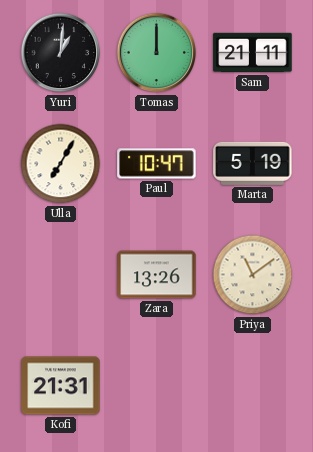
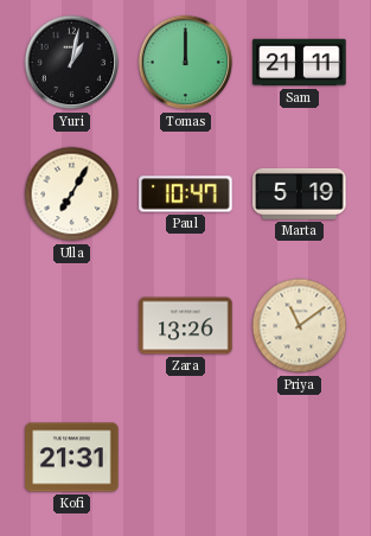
Yuri: 1:01 -> 1:02 (72, 63)
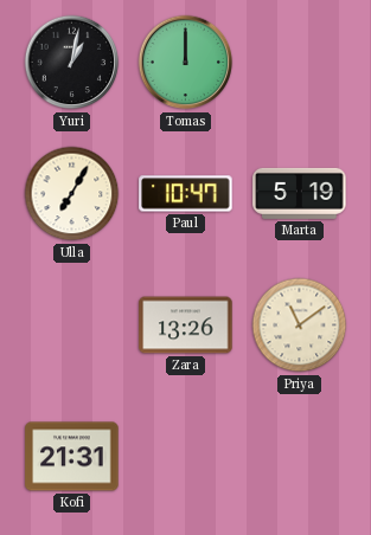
Sam: 21:11 -> none (300, 63)
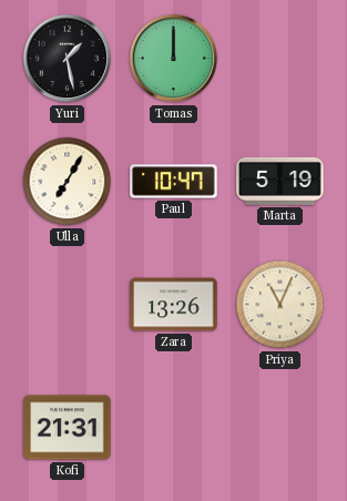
Yuri: 1:02 -> 1:28 (68, 59)
Priya: 11:09 -> 11:04 (280, 305)
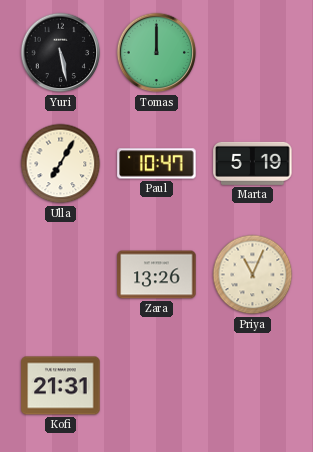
Yuri: 1:28 -> 5:28 (61, 53)
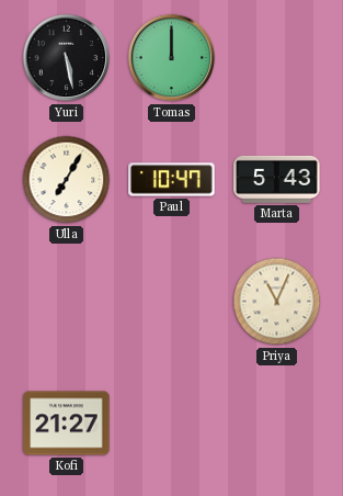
Marta: 5:19 -> 5:43 (277, 179)
Zara: 13:26 -> none (157, 275)
Kofi: 21:31 -> 21:27 (67, 424)
